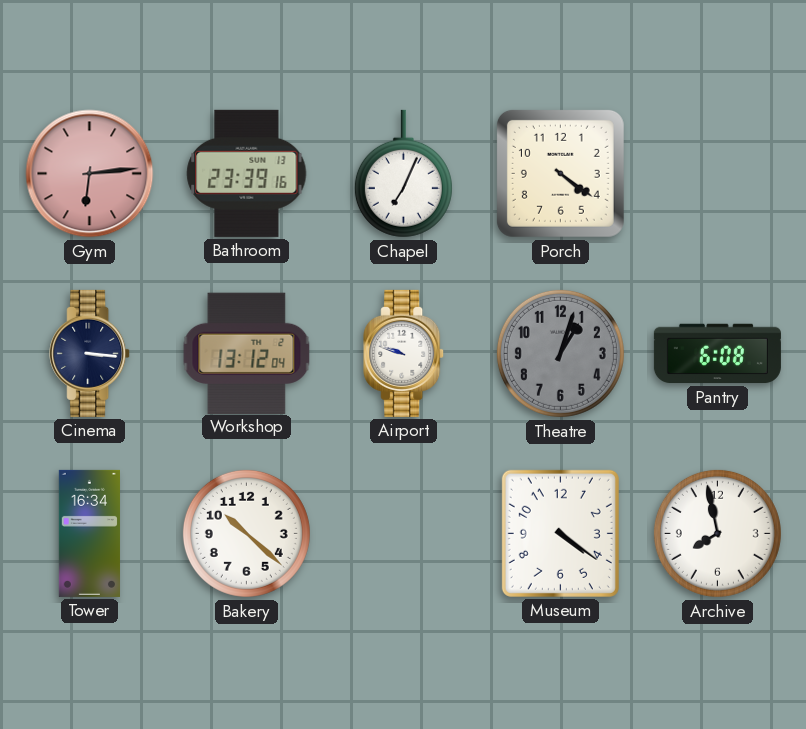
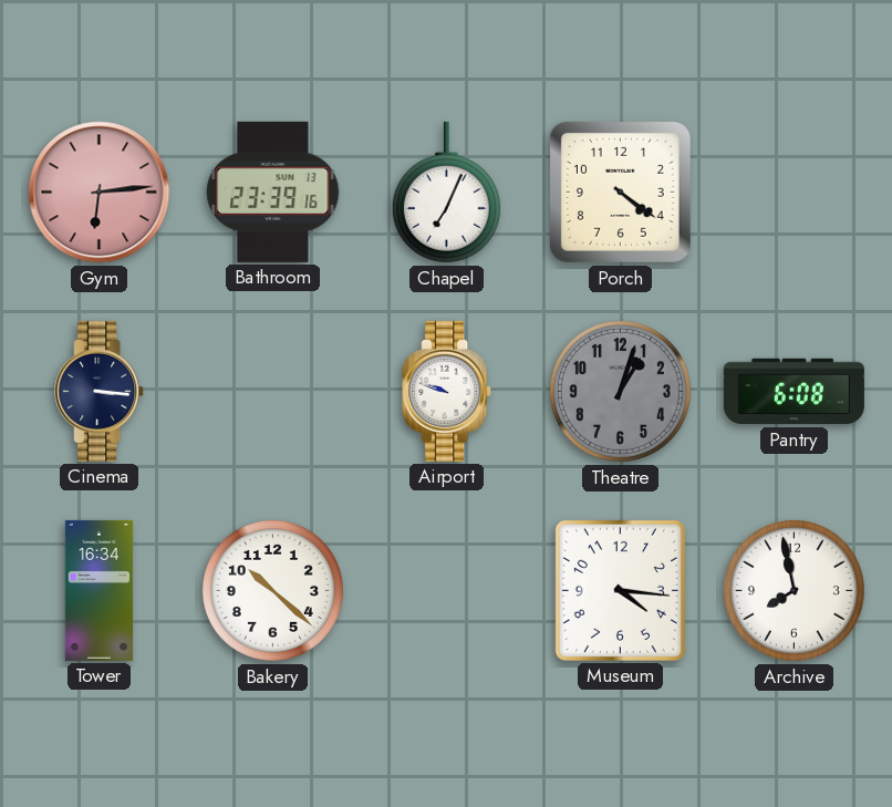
Workshop: 13:12 -> none (247, 353)
Museum: 4:21 -> 4:16 (620, 590)
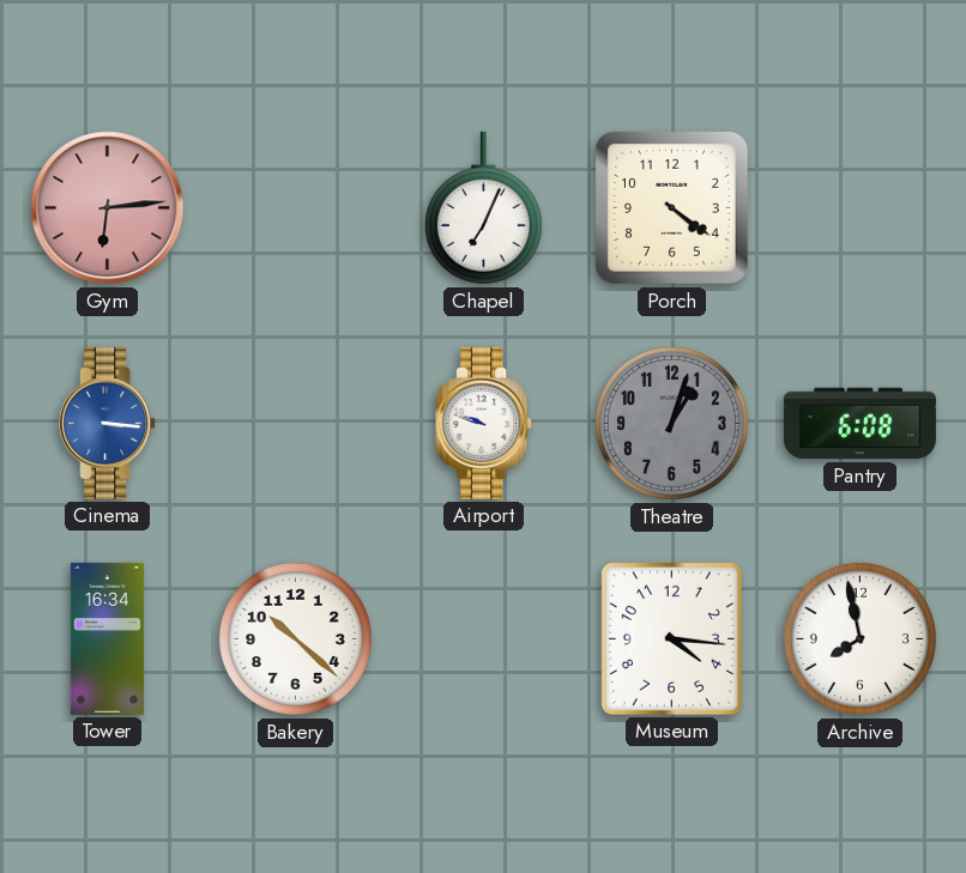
Bathroom: 23:39 -> none (273, 192)
Cinema dial: navy -> blue (108, 423)
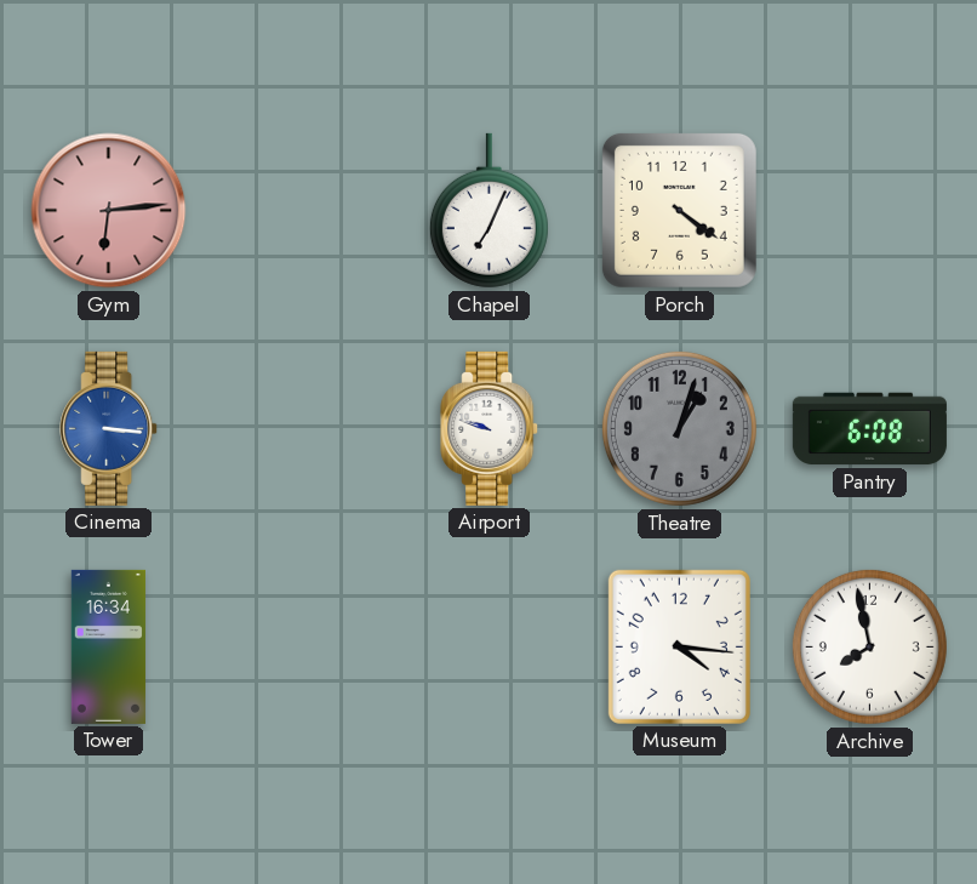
Bakery: 10:22 -> none (295, 638)
